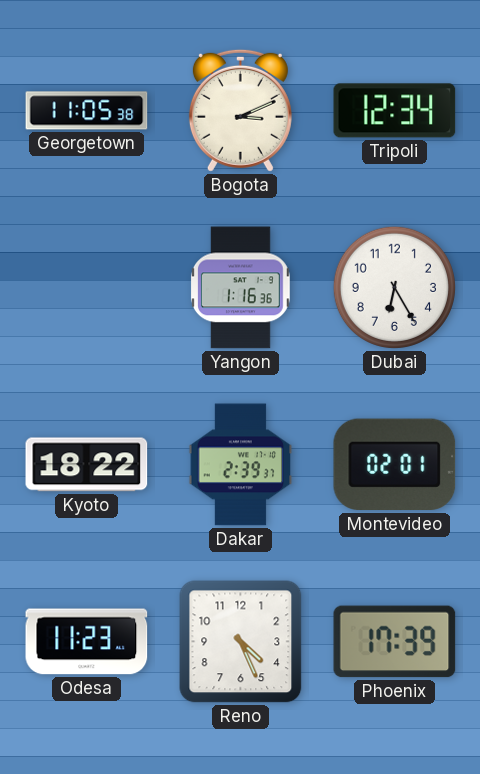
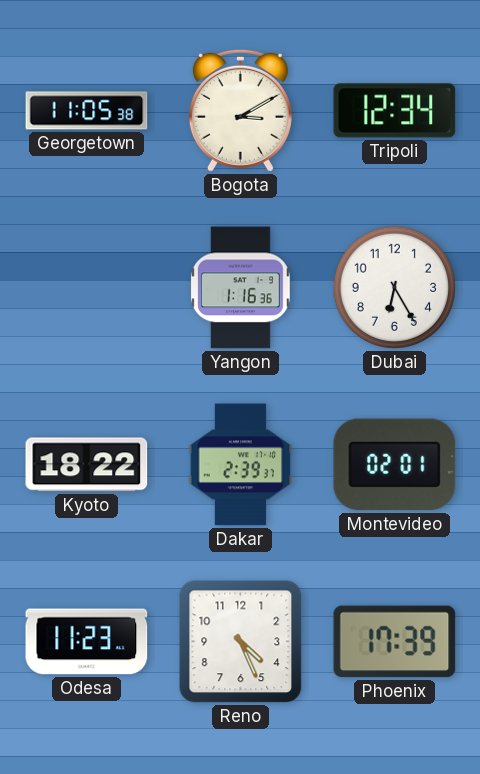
Bogota: 3:11 -> 3:10 (240, 110)
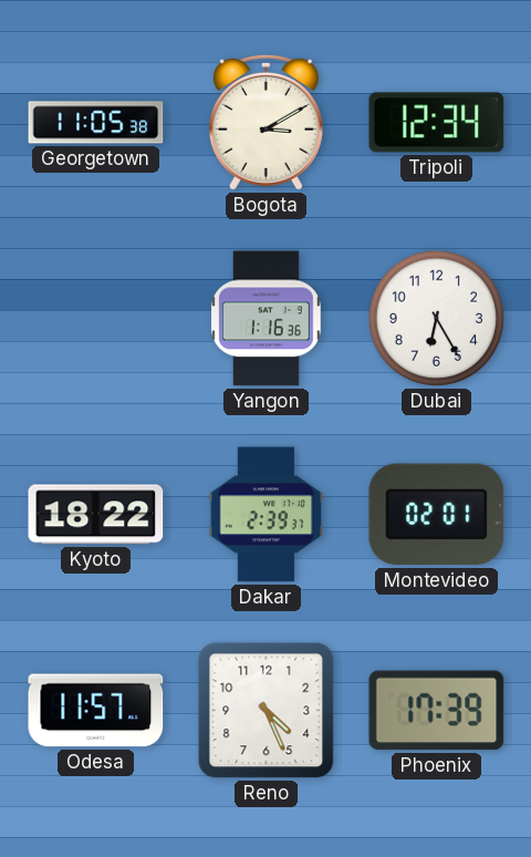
Odesa: 11:23 -> 11:57 (96, 711)
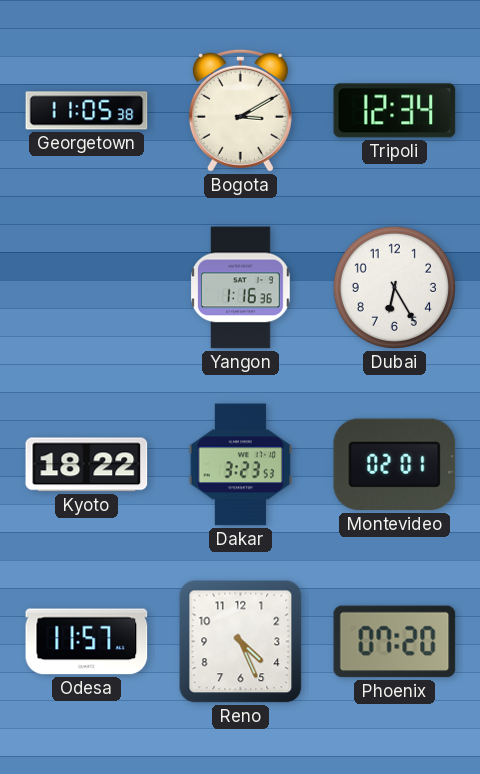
Dakar: 2:39 -> 3:23 (241, 465)
Phoenix: 17:39 -> 07:20 (395, 642)
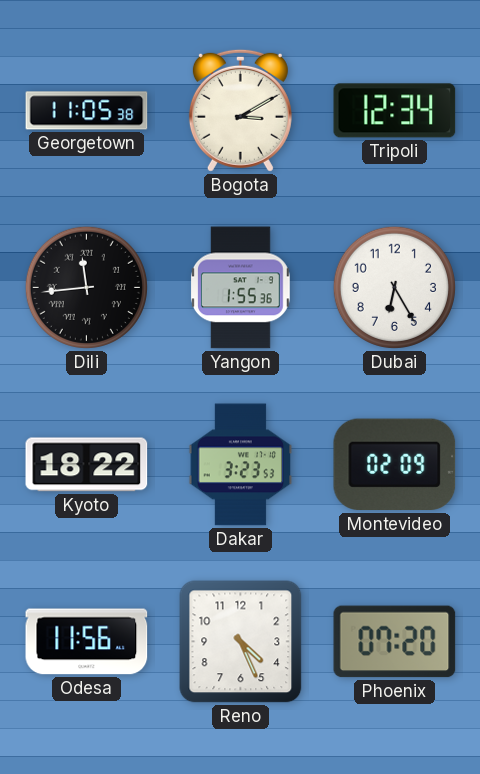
Dili: none -> 11:44 (86, 287)
Yangon: 1:16 -> 1:55 (241, 288)
Montevideo: 02:01 -> 02:09 (395, 465)
Odesa: 11:57 -> 11:56 (87, 642)
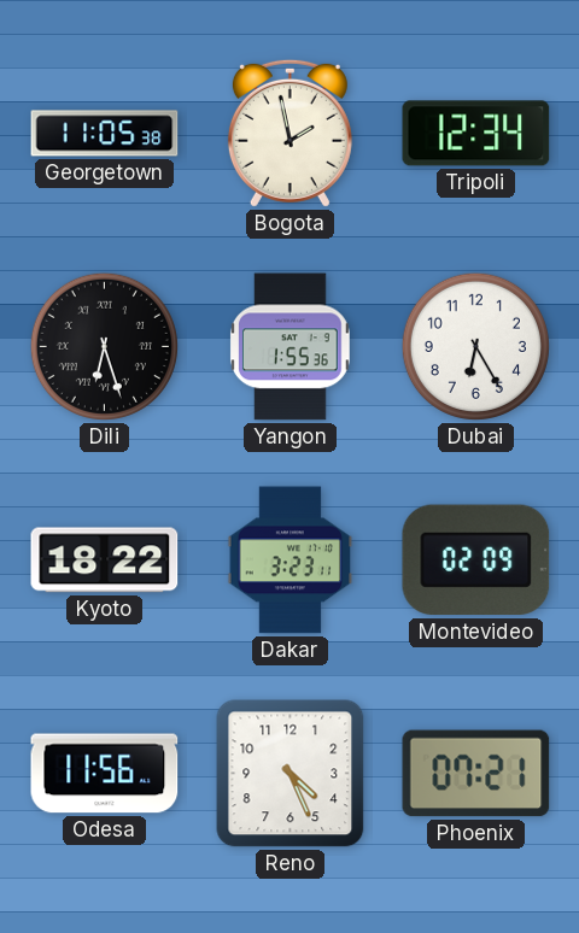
Bogota: 3:10 -> 1:58 (289, 133)
Dili: 11:44 -> 6:27 (104, 346)
Dakar: 3:23:53 -> 3:23:11 (291, 561)
Phoenix: 07:20 -> 07:21 (476, 774)
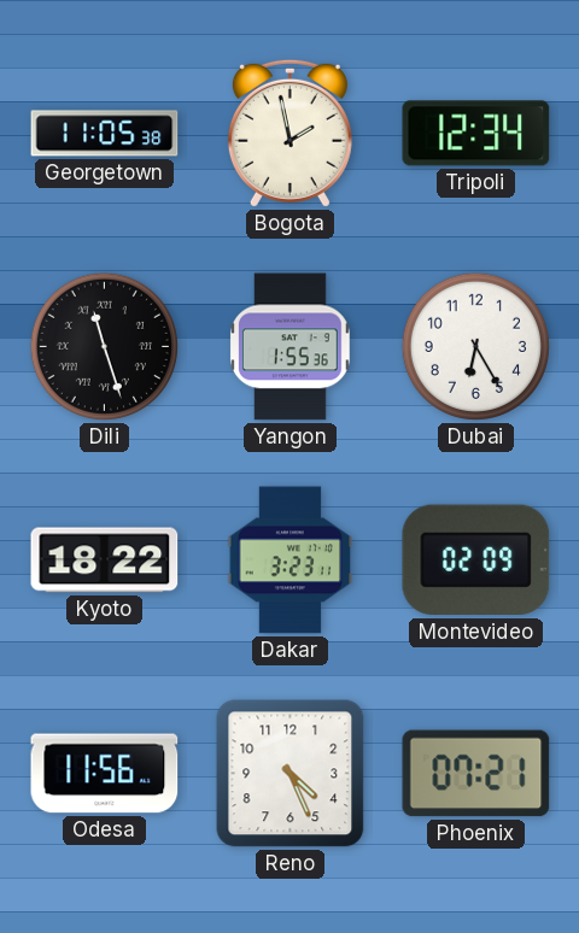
Dili: 6:27 -> 11:27 (104, 346)
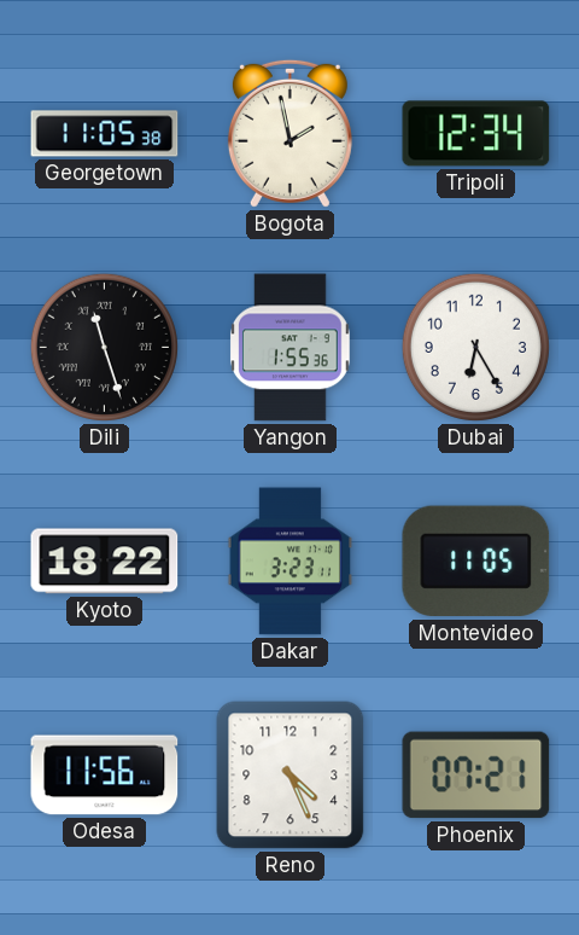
Montevideo: 02:09 -> 11:05 (476, 562)
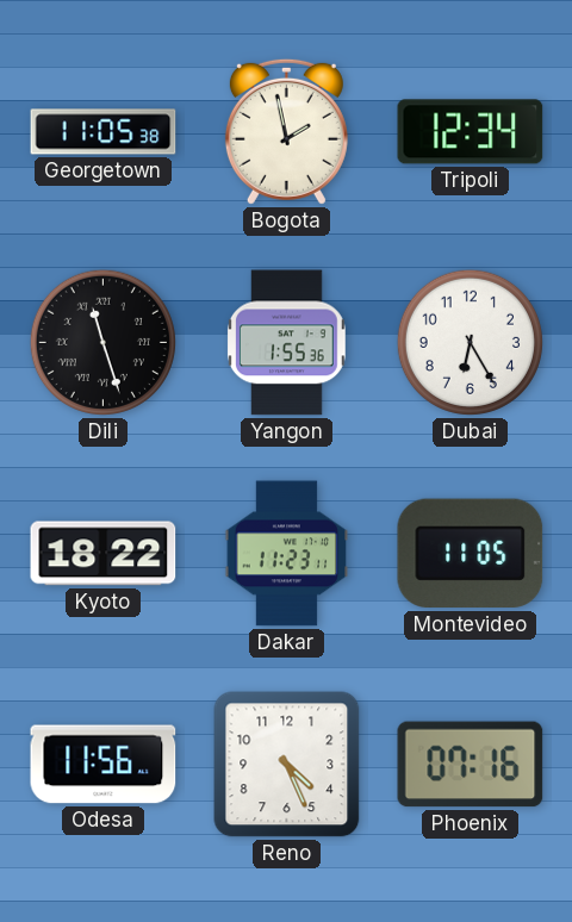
Dakar: 3:23 -> 11:23 (287, 554)
Phoenix: 07:21 -> 07:16 (471, 765)
